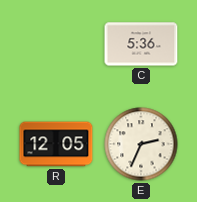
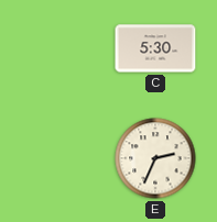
C: 5:36 -> 5:30 (155, 48)
R: 12:05 -> none (56, 144)
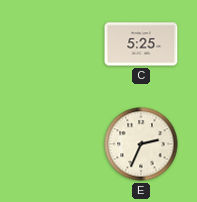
C: 5:30 -> 5:25 (141, 44)
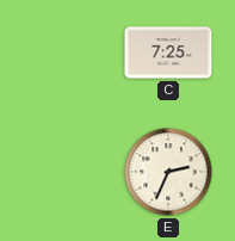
C: 5:25 -> 7:25 (168, 52)
